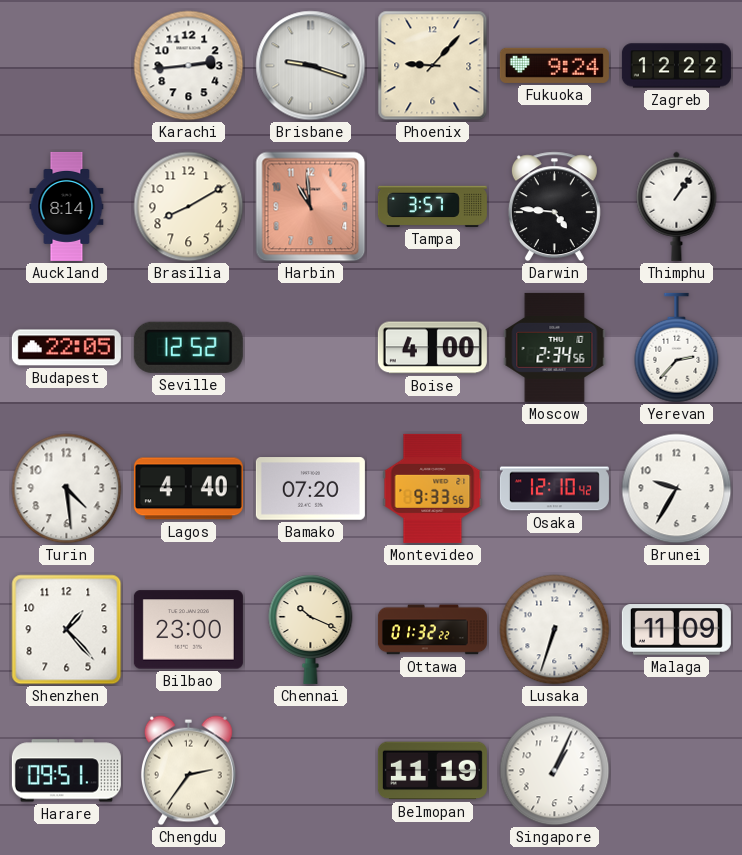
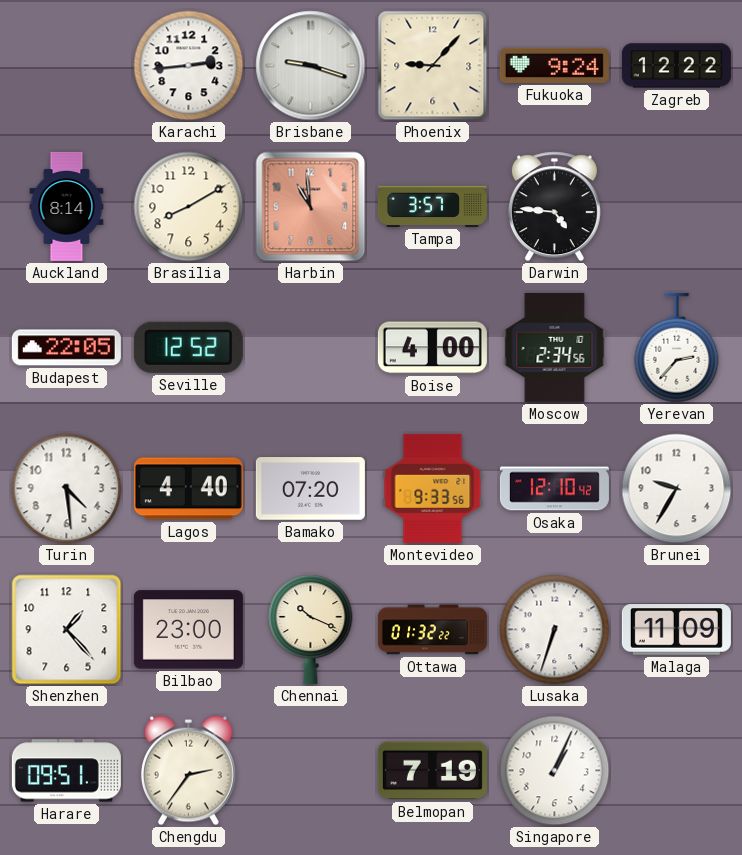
Thimphu: 1:06 -> none (677, 206)
Belmopan: 11:19 -> 7:19 (432, 771)
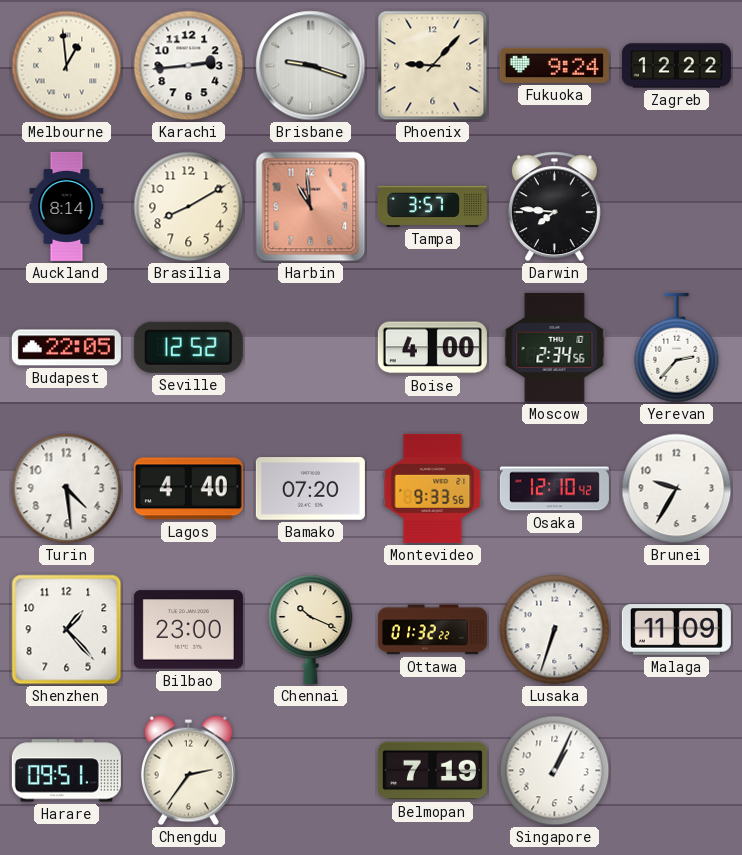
Melbourne: none -> 12:59 (67, 66)
Darwin: 4:46 -> 7:46 (554, 207)
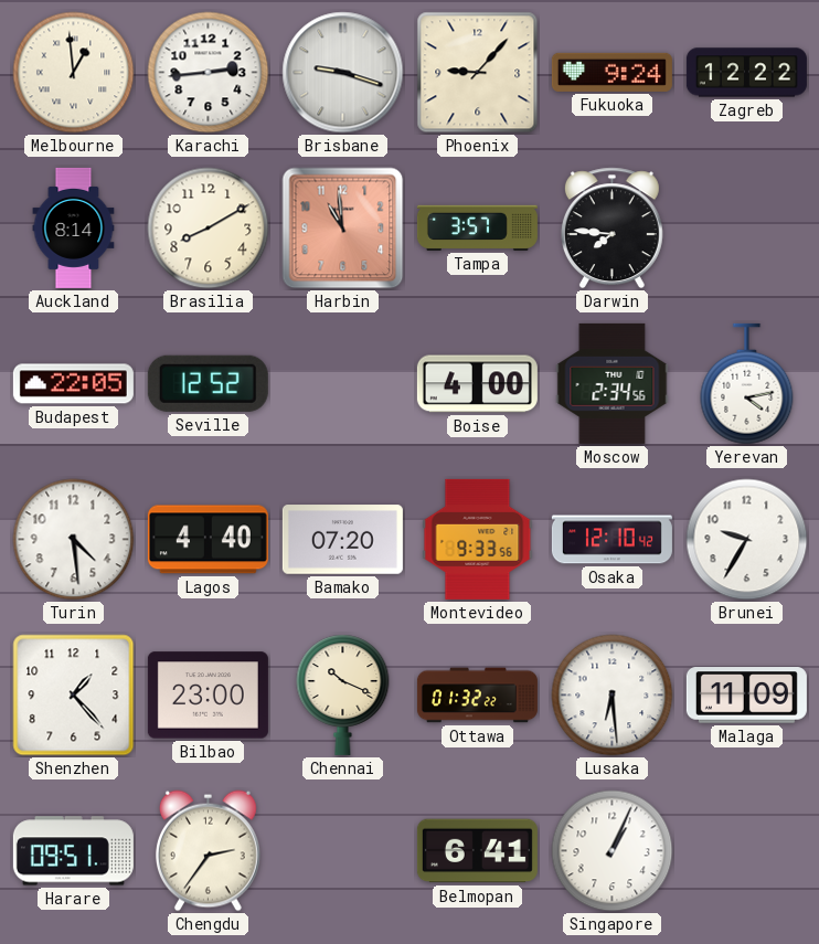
Yerevan: 2:37 -> 4:13 (747, 384)
Lusaka: 6:33 -> 6:29 (613, 696)
Belmopan: 7:19 -> 6:41 (477, 851)
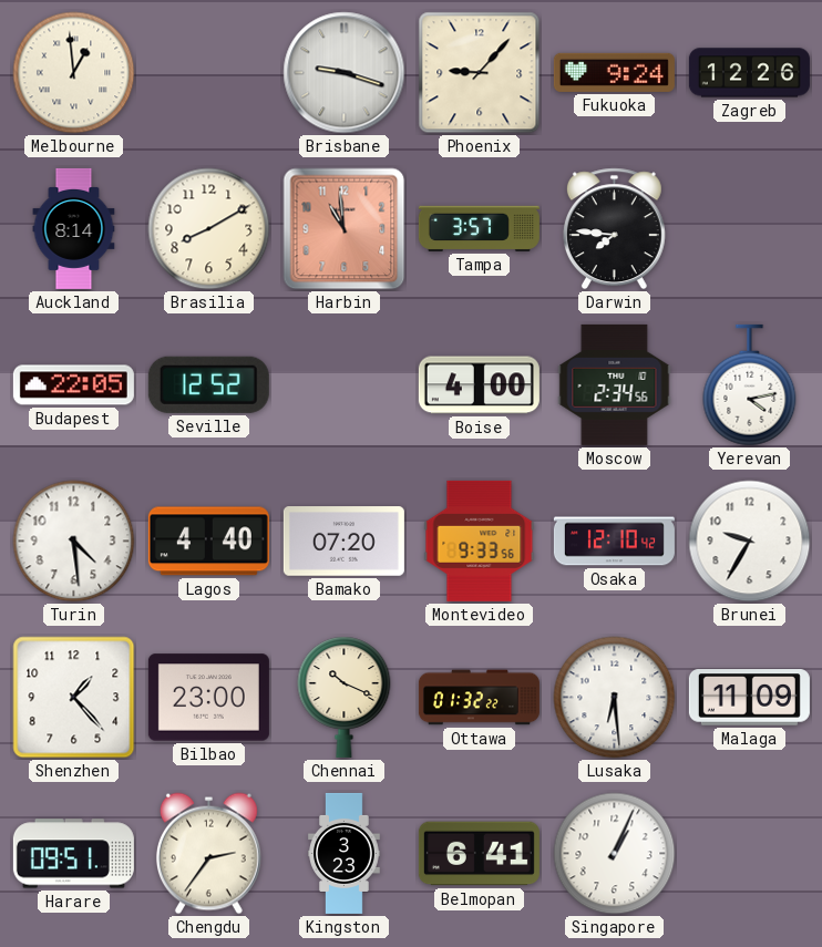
Karachi: 2:44 -> none (209, 73)
Zagreb: 12:22 -> 12:26 (749, 73)
Kingston: none -> 3:23 (345, 853)
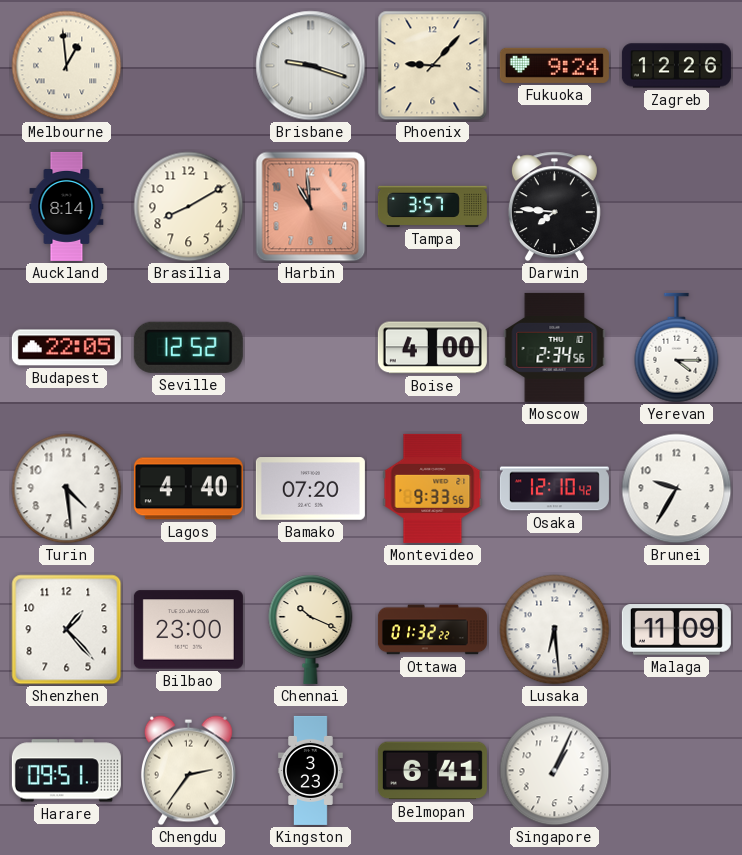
Yerevan: 4:13 -> 4:15 (677, 348)
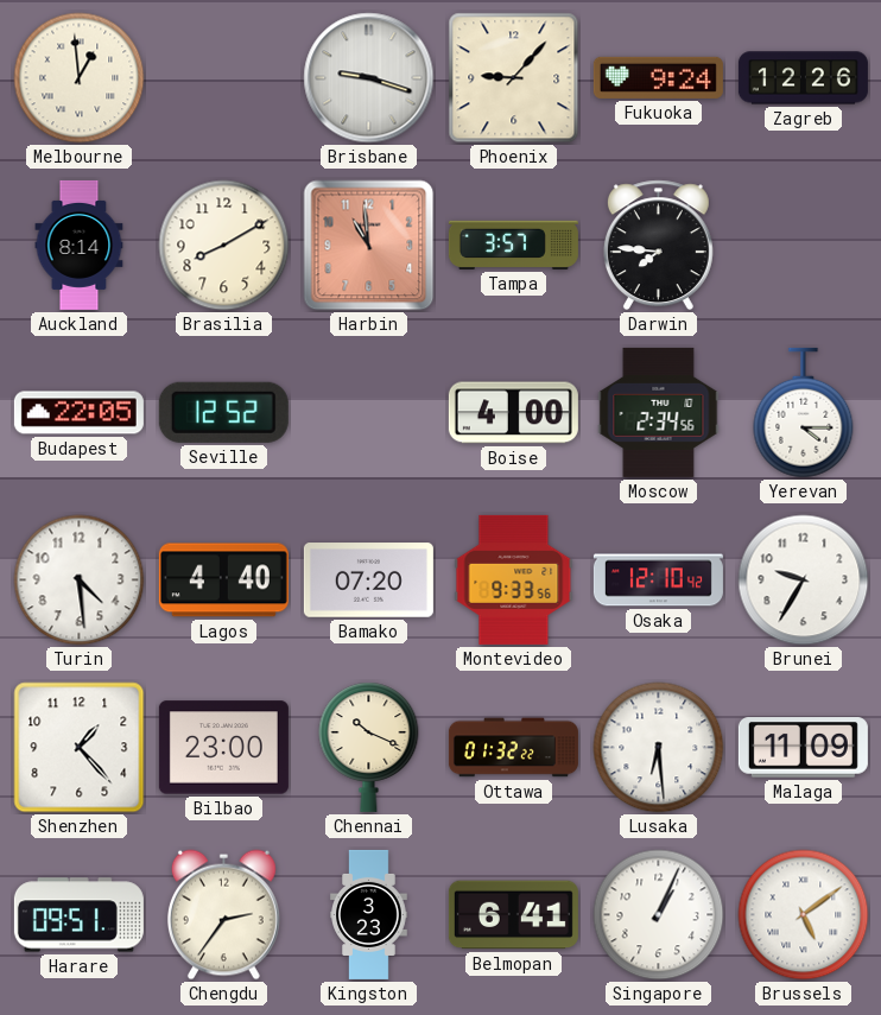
Brussels: none -> 5:09 (804, 915)
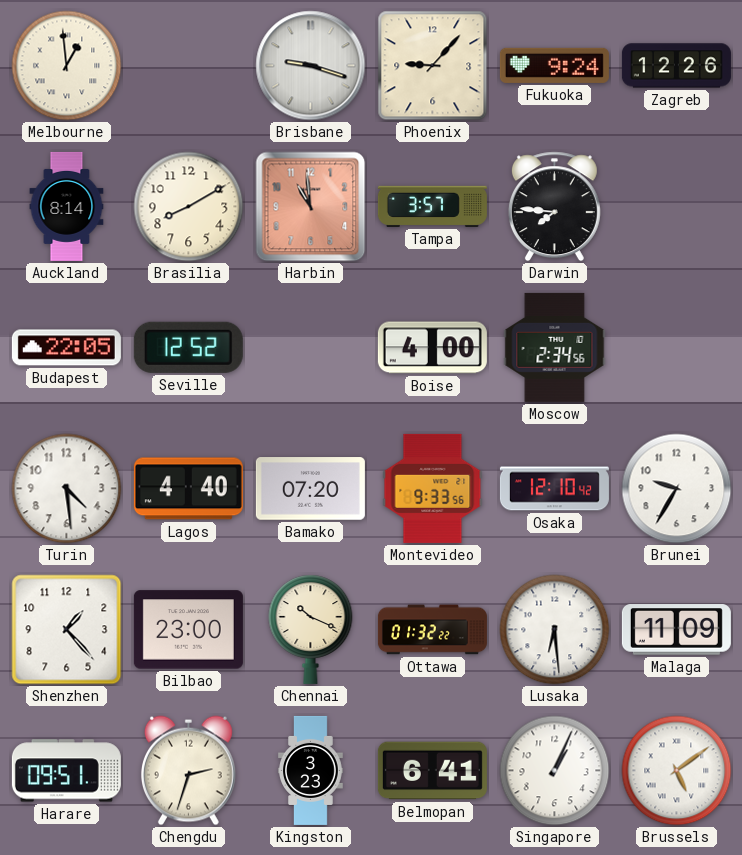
Yerevan: 4:15 -> none (804, 413)
Chengdu: 2:36 -> 2:33 (188, 771)
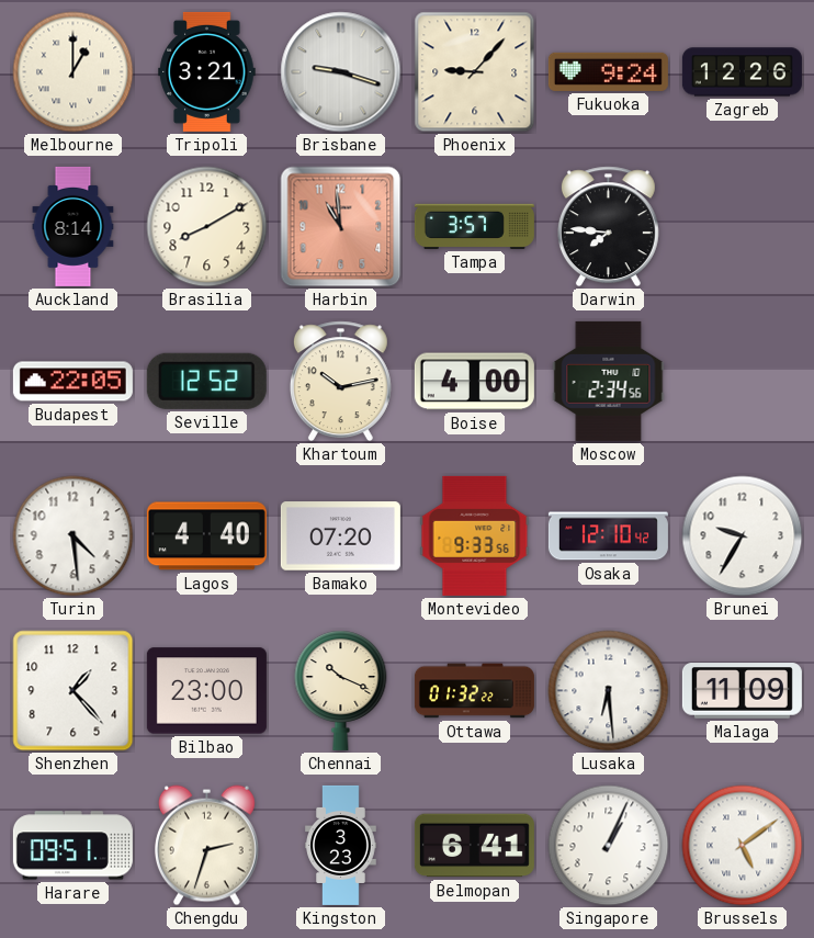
Melbourne: 12:59 -> 1:00 (74, 72)
Tripoli: none -> 3:21 (207, 71)
Khartoum: none -> 10:13 (340, 382)
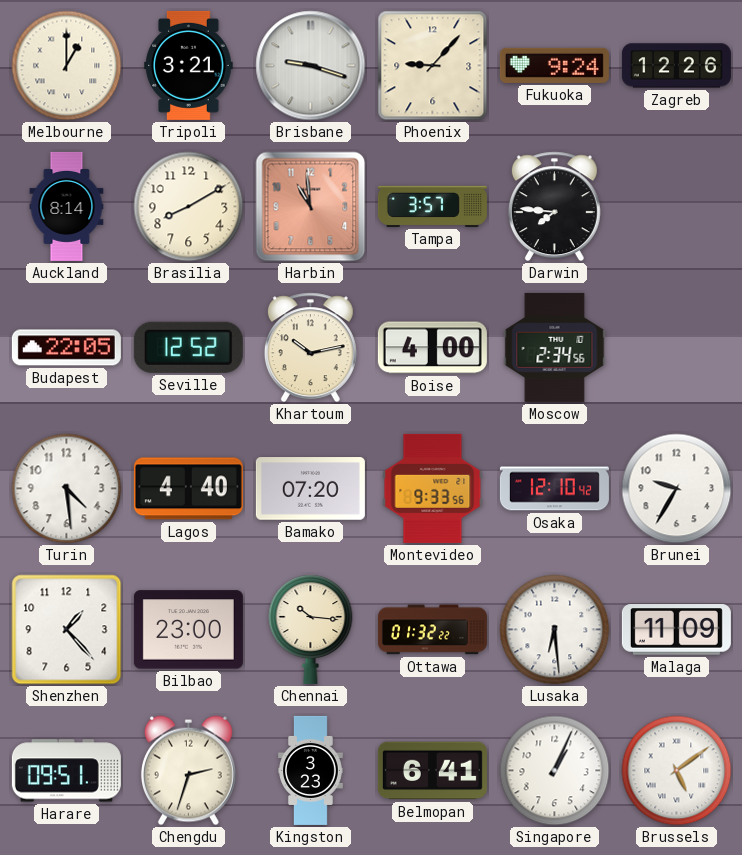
Chennai: 10:19 -> 10:16 (311, 629)
